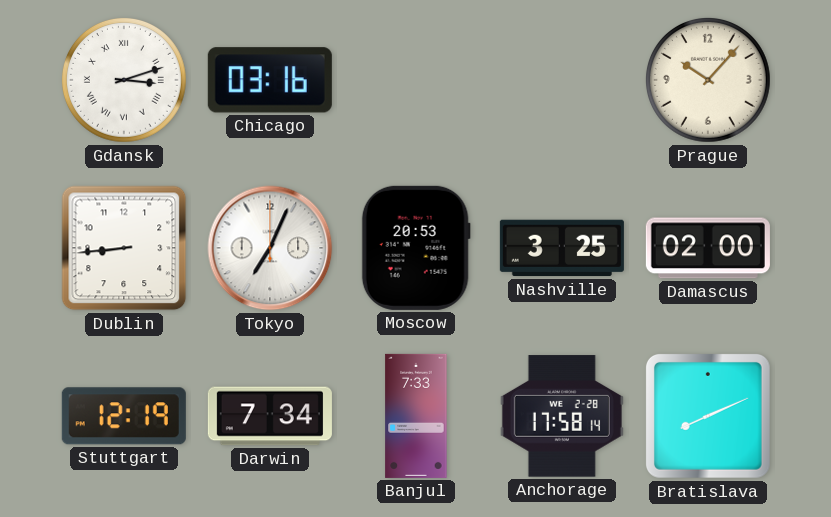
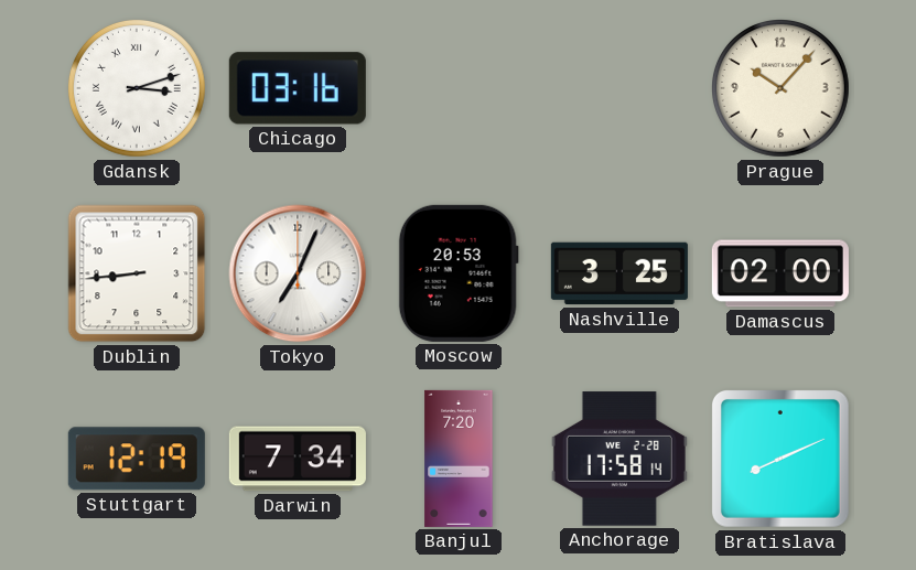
Banjul: 7:33 -> 7:20 (459, 459)
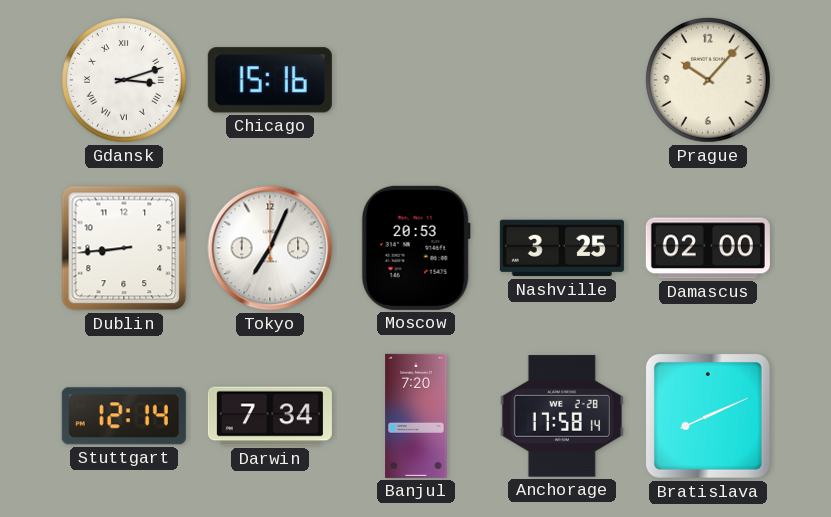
Chicago: 03:16 -> 15:16 (270, 80)
Stuttgart: 12:19 -> 12:14 (124, 416)
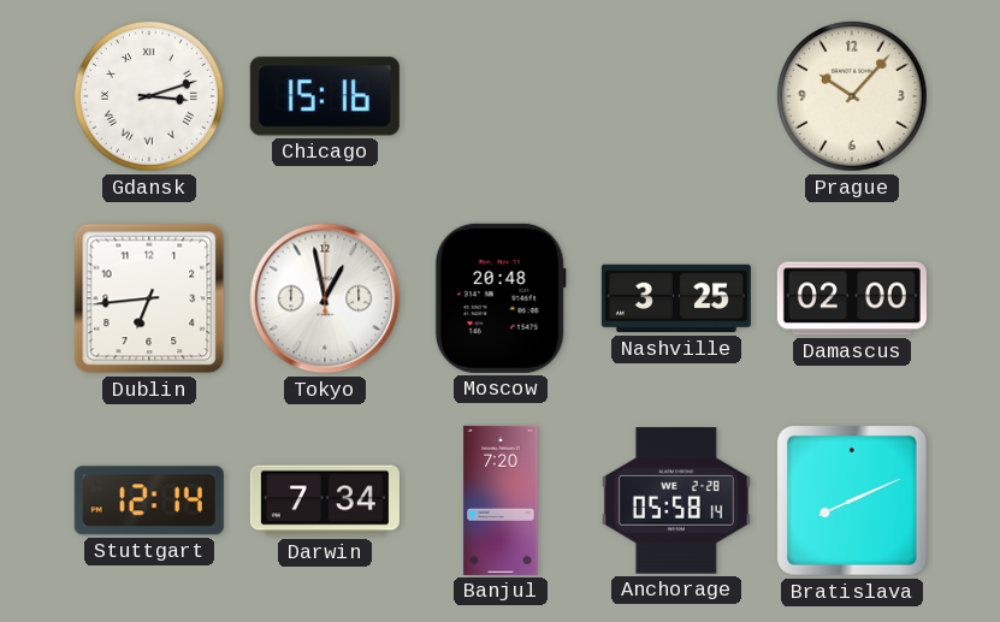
Dublin: 8:44 -> 6:44 (149, 298)
Tokyo: 7:04 -> 12:58 (325, 298)
Moscow: 20:53 -> 20:48 (501, 298)
Anchorage: 17:58 -> 05:58 (676, 500)
